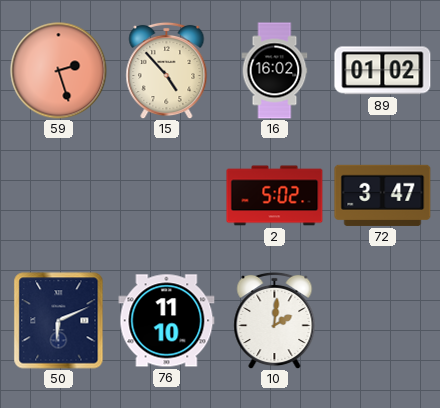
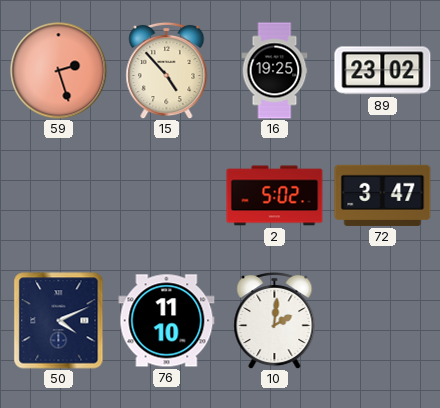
16: 16:02 -> 19:25 (275, 71)
89: 01:02 -> 23:02 (383, 71)
50: 6:11 -> 4:11 (59, 321)
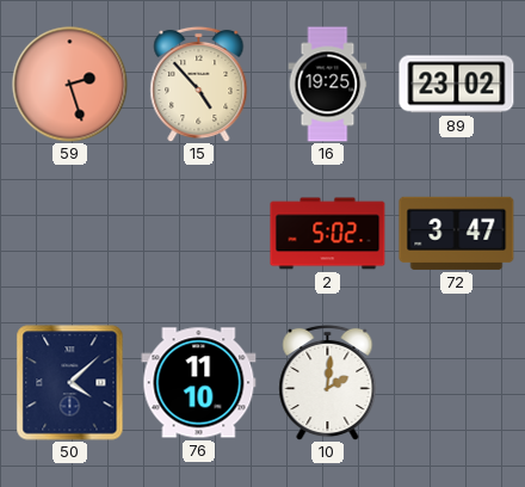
50: 4:11 -> 4:08 (70, 383)
